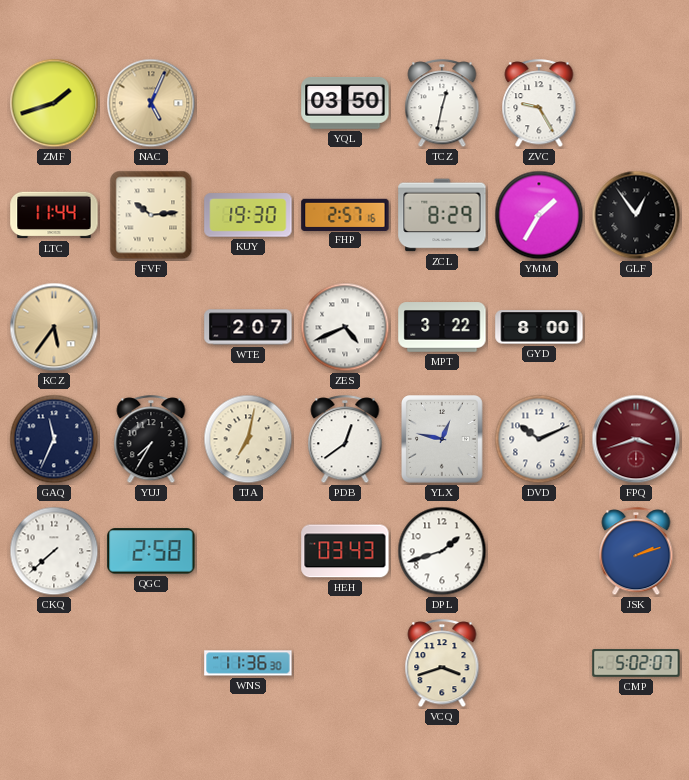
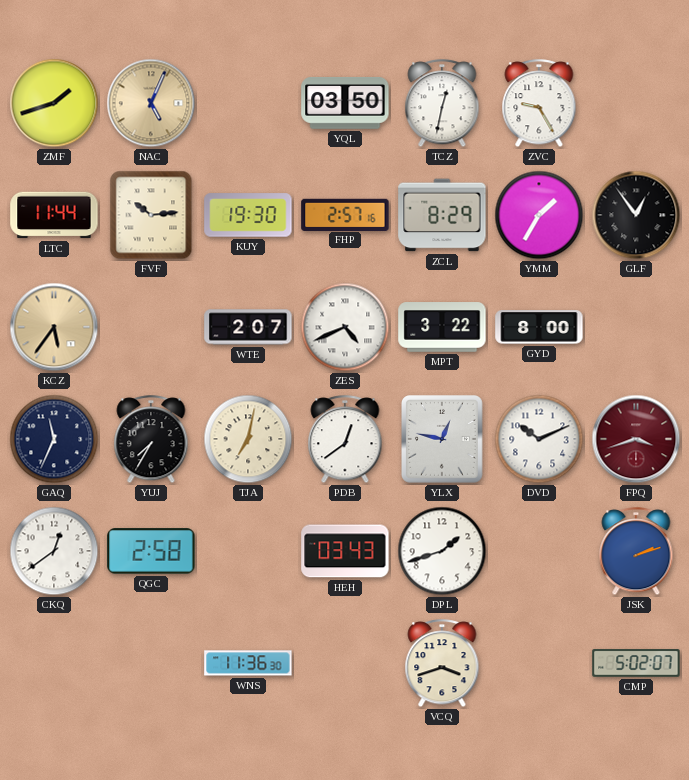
CKQ: 7:38 -> 12:39 (54, 551)
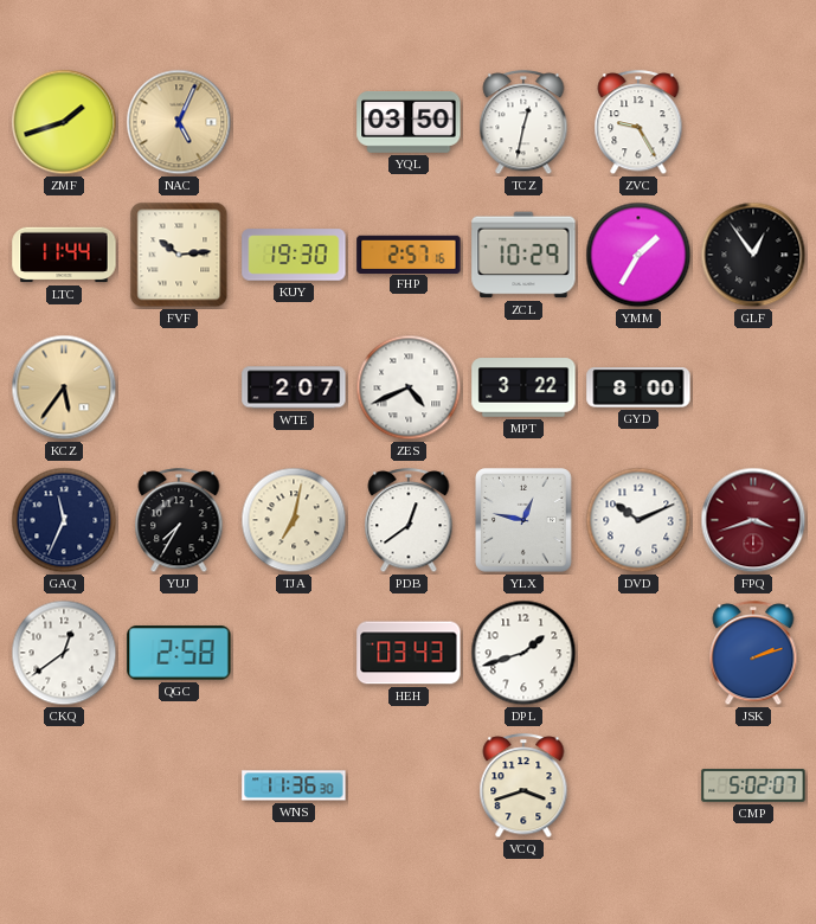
ZCL: 8:29 -> 10:29 (523, 255)
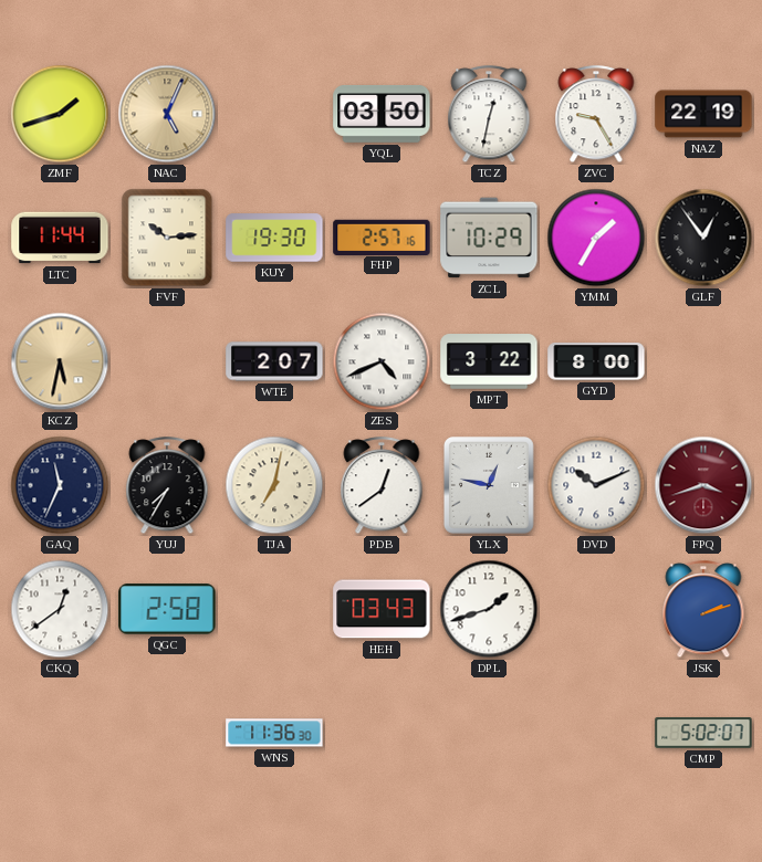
NAZ: none -> 22:19 (703, 114)
KCZ: 5:36 -> 5:32 (60, 361)
VCQ: 3:42 -> none (523, 787)
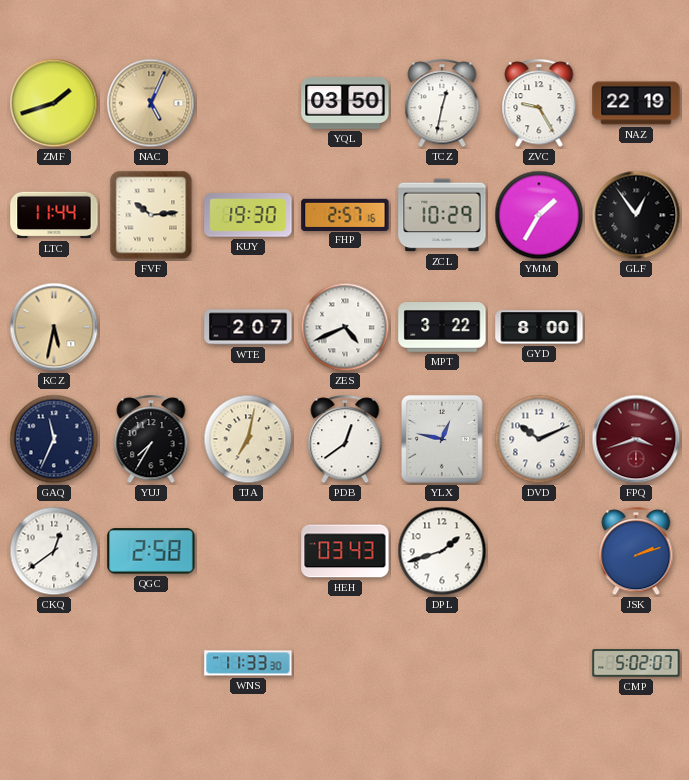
WNS: 11:36 -> 11:33 (248, 663)
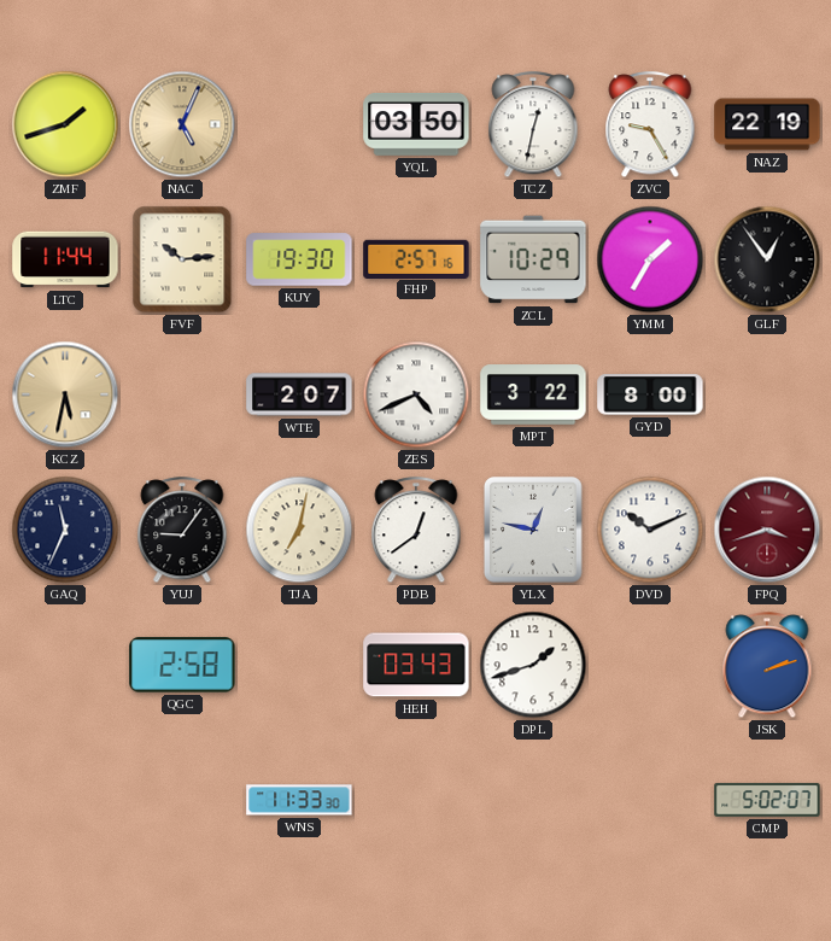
YUJ: 7:35 -> 9:06 (182, 531)
CKQ: 12:39 -> none (54, 551)
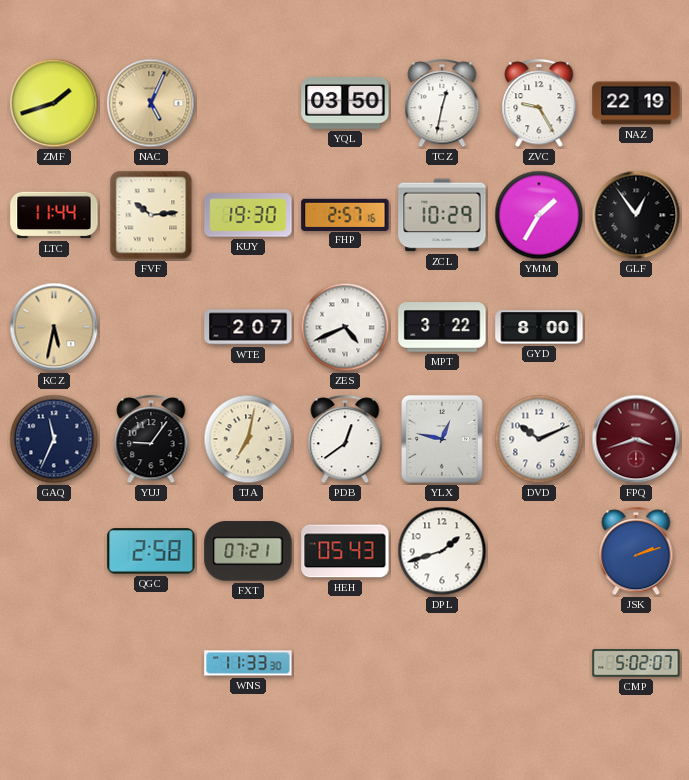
FXT: none -> 07:21 (248, 551)
HEH: 03:43 -> 05:43 (345, 551)
